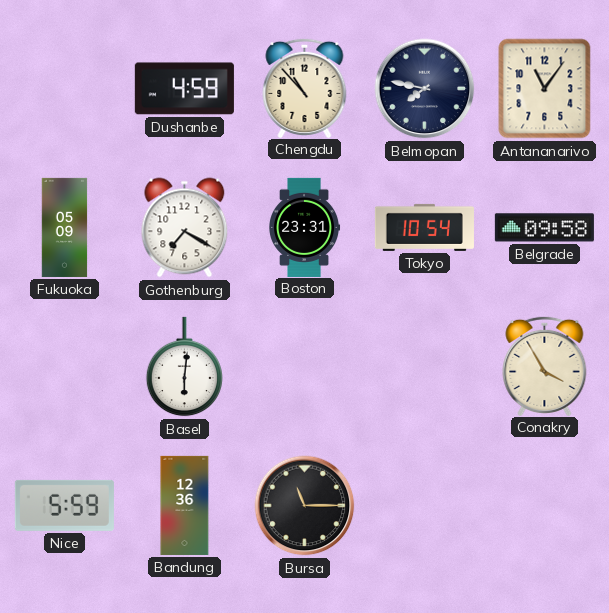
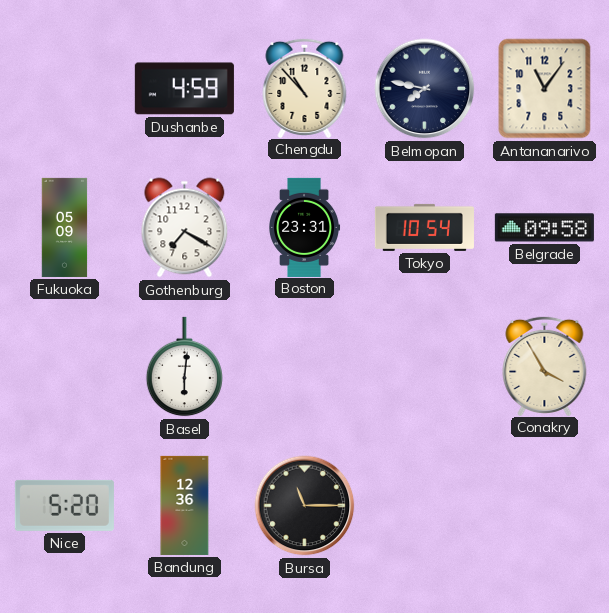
Nice: 5:59 -> 5:20 (64, 505)
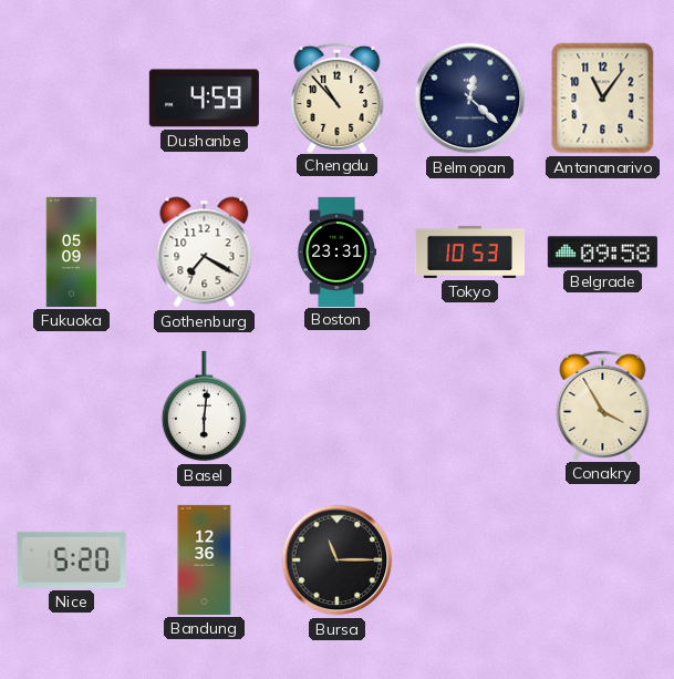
Belmopan: 7:47 -> 12:22 (470, 99)
Tokyo: 10:54 -> 10:53 (469, 251)
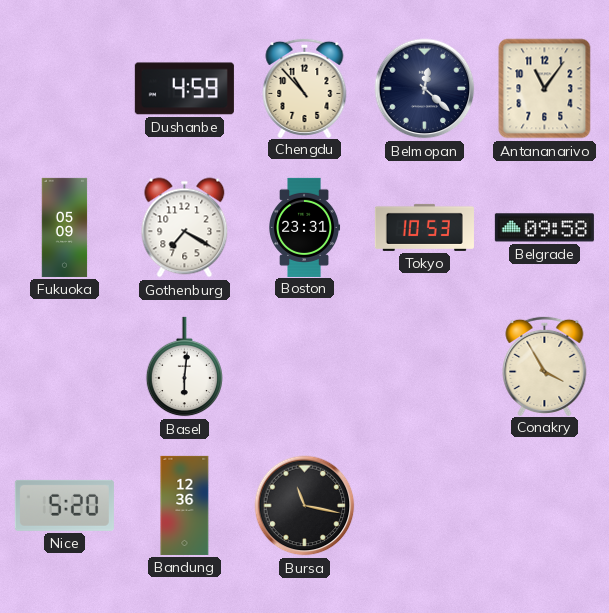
Bursa: 11:15 -> 11:17 (305, 506)
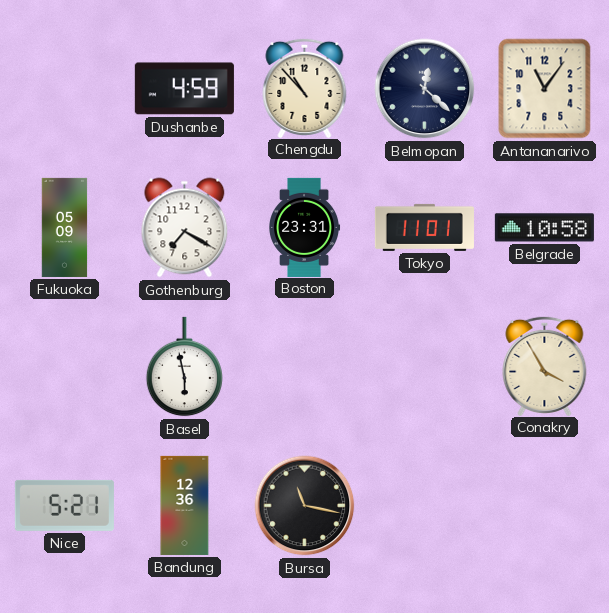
Tokyo: 10:53 -> 11:01 (424, 227)
Belgrade: 09:58 -> 10:58 (544, 228)
Basel: 6:01 -> 5:58 (184, 367)
Nice: 5:20 -> 5:21 (64, 505)
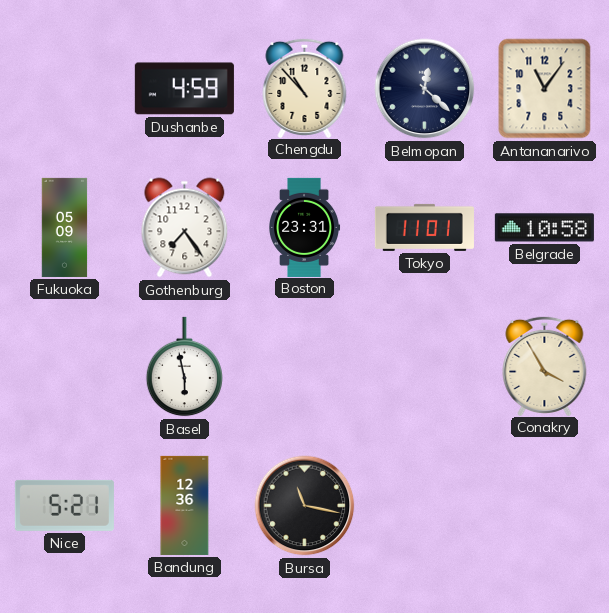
Gothenburg: 7:20 -> 7:24 (185, 228)
